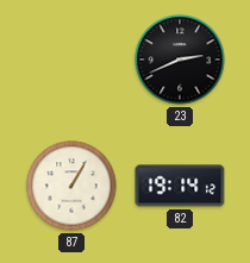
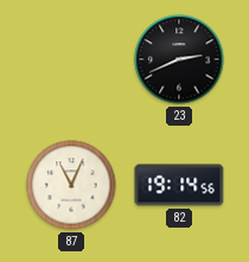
87: 1:05 -> 11:04 (71, 185)
82: 19:14:12 -> 19:14:56 (179, 185)
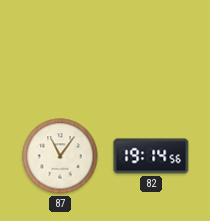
23: 2:41 -> none (179, 59)
87: 11:04 -> 11:06 (60, 156)
